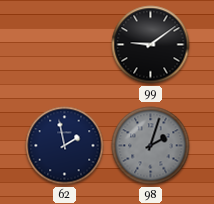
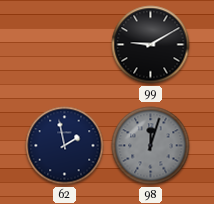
99: 9:09 -> 9:10 (151, 45)
98: 2:03 -> 12:03 (151, 146)
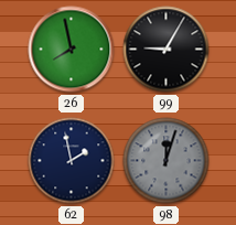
26: none -> 7:58 (72, 50)
99: 9:10 -> 9:05 (167, 50)
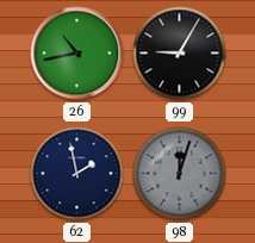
26: 7:58 -> 10:43 (77, 54)
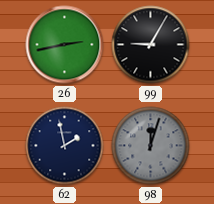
26: 10:43 -> 2:43 (65, 45)
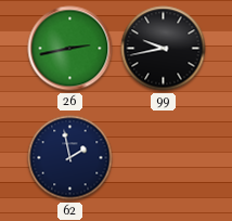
99: 9:05 -> 9:43 (164, 49)
98: 12:03 -> none (151, 146)
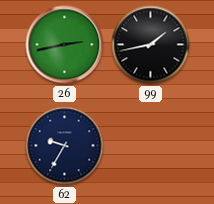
99: 9:43 -> 1:43 (151, 45)
62: 1:58 -> 9:35 (65, 146)
